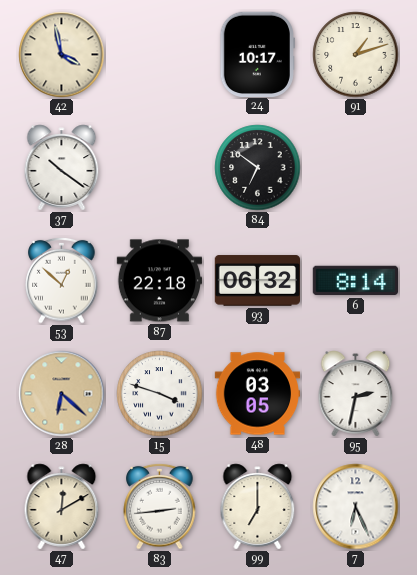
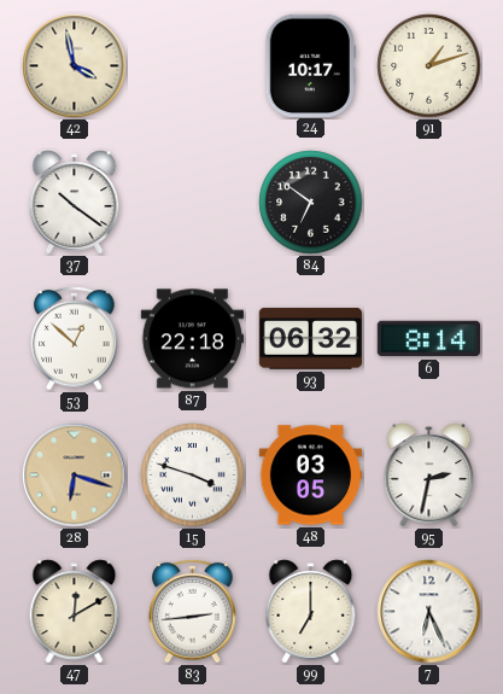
28: 6:22 -> 6:18 (75, 476)
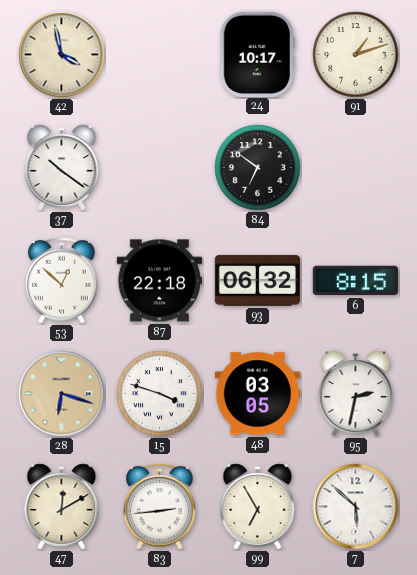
6: 8:14 -> 8:15 (355, 281)
99: 7:00 -> 6:55 (258, 507)
7: 6:26 -> 5:52 (356, 507)
